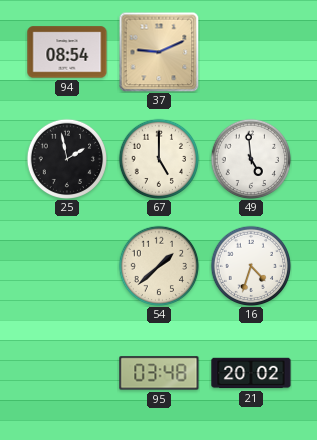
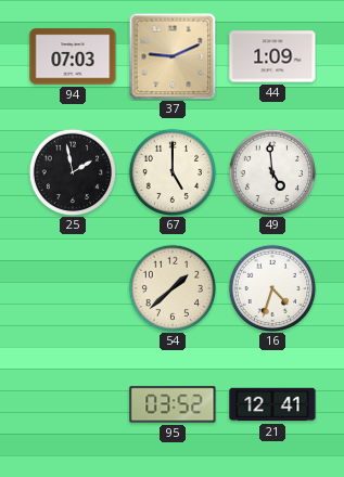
94: 08:54 -> 07:03 (73, 56)
44: none -> 1:09 (272, 56)
95: 03:48 -> 03:52 (173, 404)
21: 20:02 -> 12:41 (272, 404)
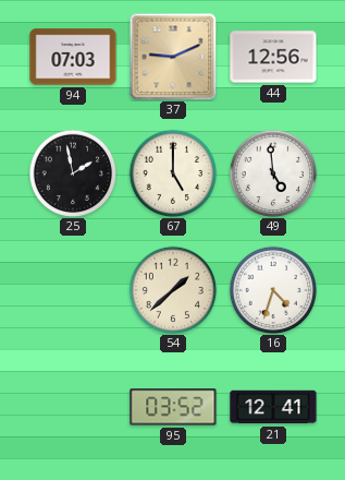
44: 1:09 -> 12:56 (273, 57)
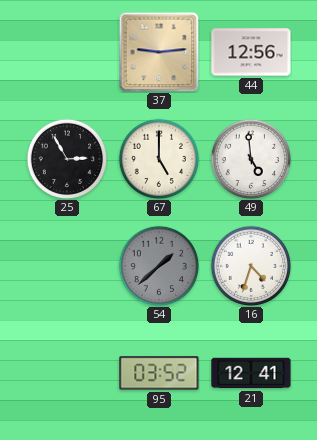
94: 07:03 -> none (73, 57)
37: 9:11 -> 9:14 (159, 52)
25: 1:58 -> 2:55 (66, 158)
54 dial: cream -> grey (158, 265)
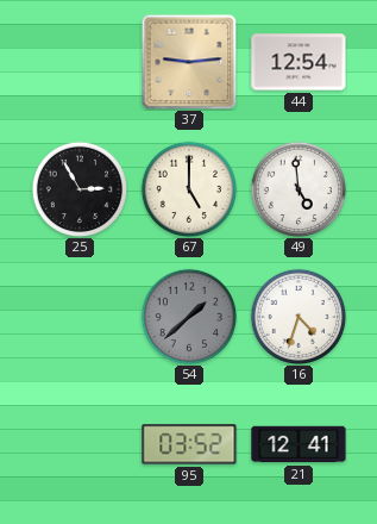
44: 12:56 -> 12:54 (299, 62)
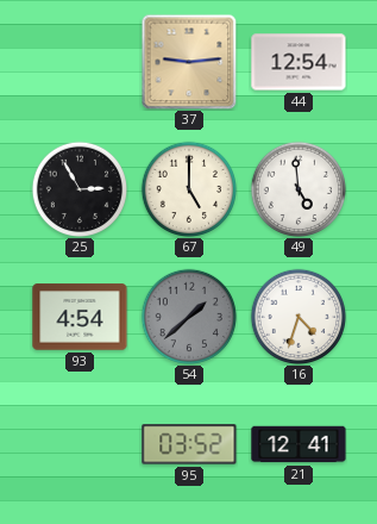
93: none -> 4:54 (80, 317)
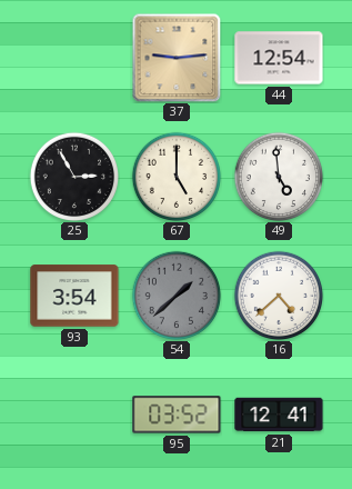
93: 4:54 -> 3:54 (74, 296)
16: 4:33 -> 4:38 (278, 295)
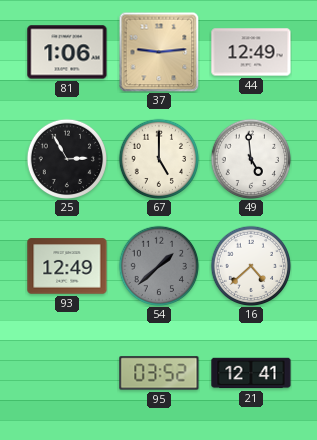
81: none -> 1:06 (67, 52)
44: 12:54 -> 12:49 (251, 52)
93: 3:54 -> 12:49 (67, 266)
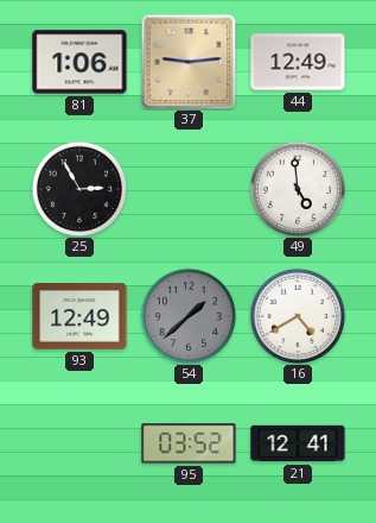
67: 5:00 -> none (158, 158)
16: 4:38 -> 4:40 (297, 315)
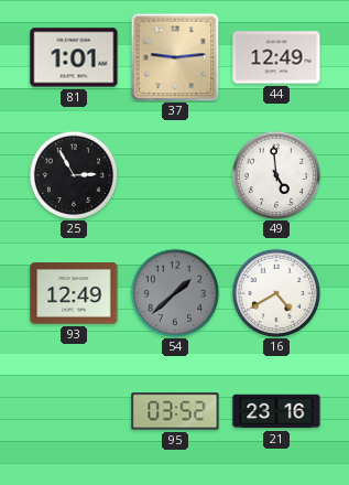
81: 1:06 -> 1:01 (74, 57)
21: 12:41 -> 23:16 (276, 411)
